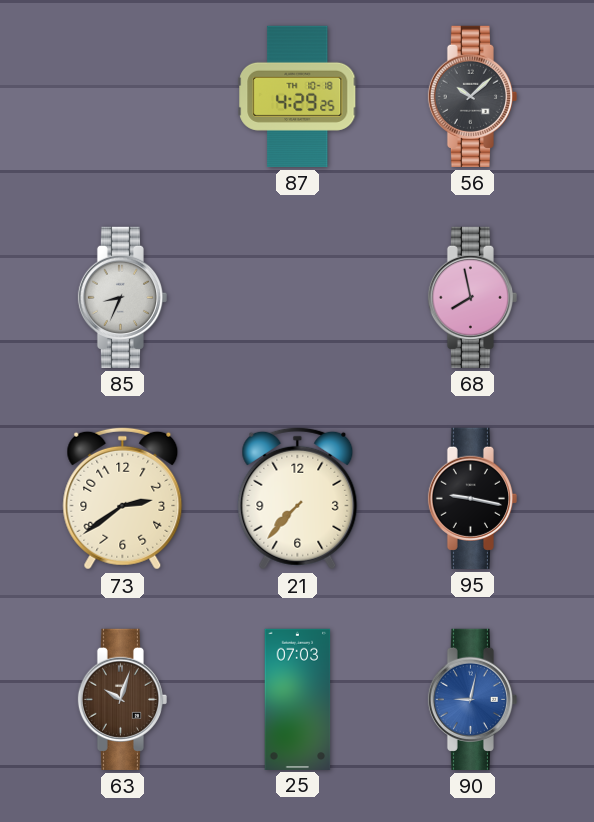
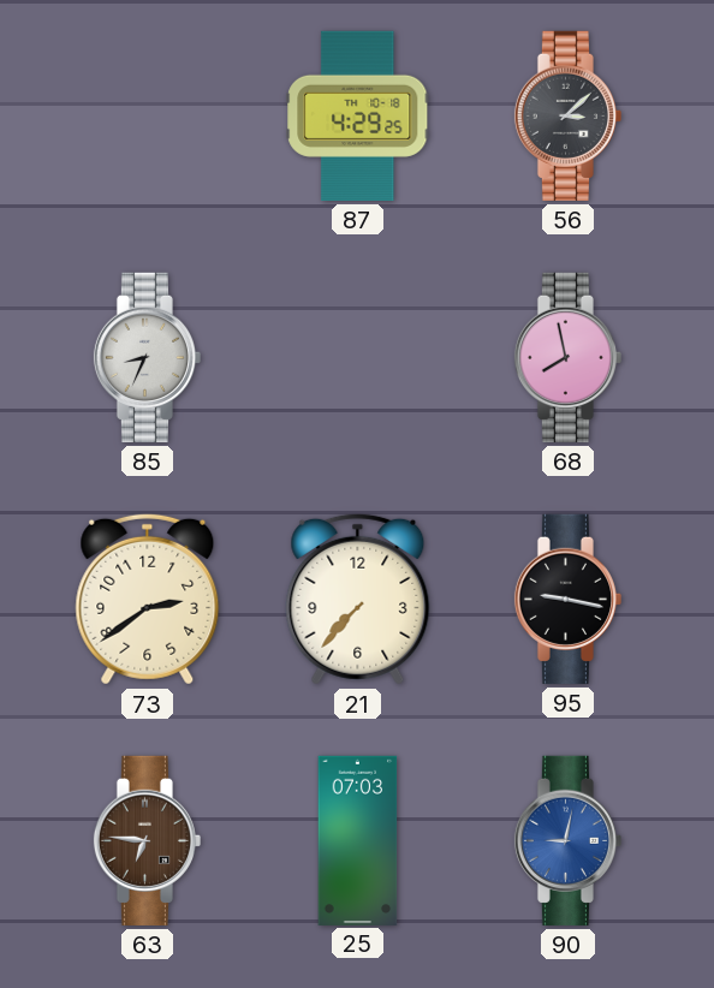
56: 10:08 -> 3:08 (567, 115)
63: 10:03 -> 6:46 (147, 840)
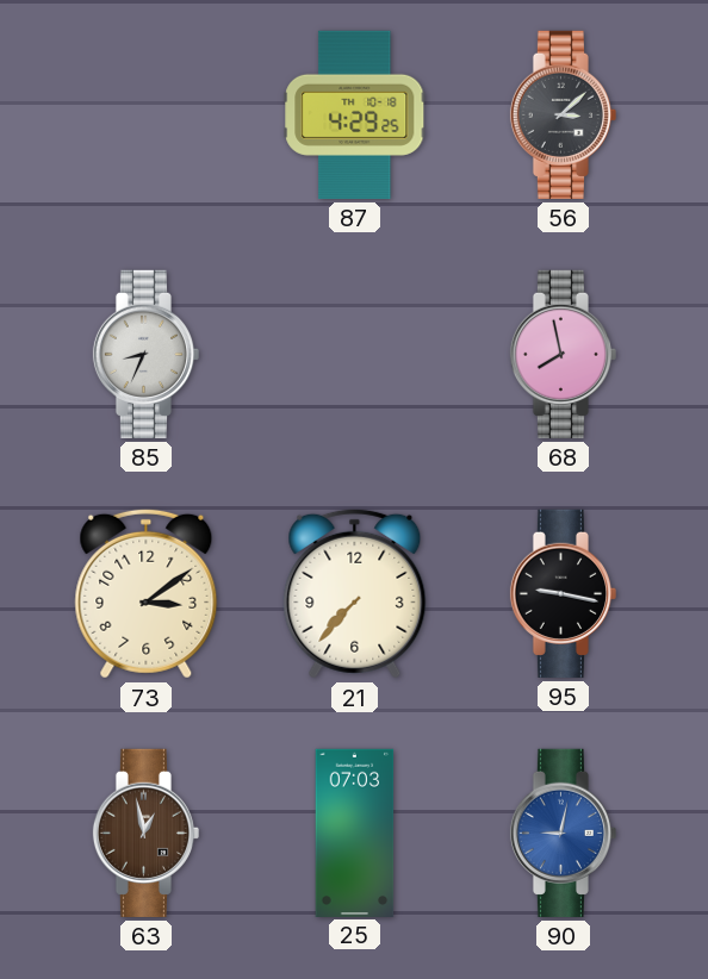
73: 2:39 -> 3:09 (147, 593)
63: 6:46 -> 12:58 (145, 833)
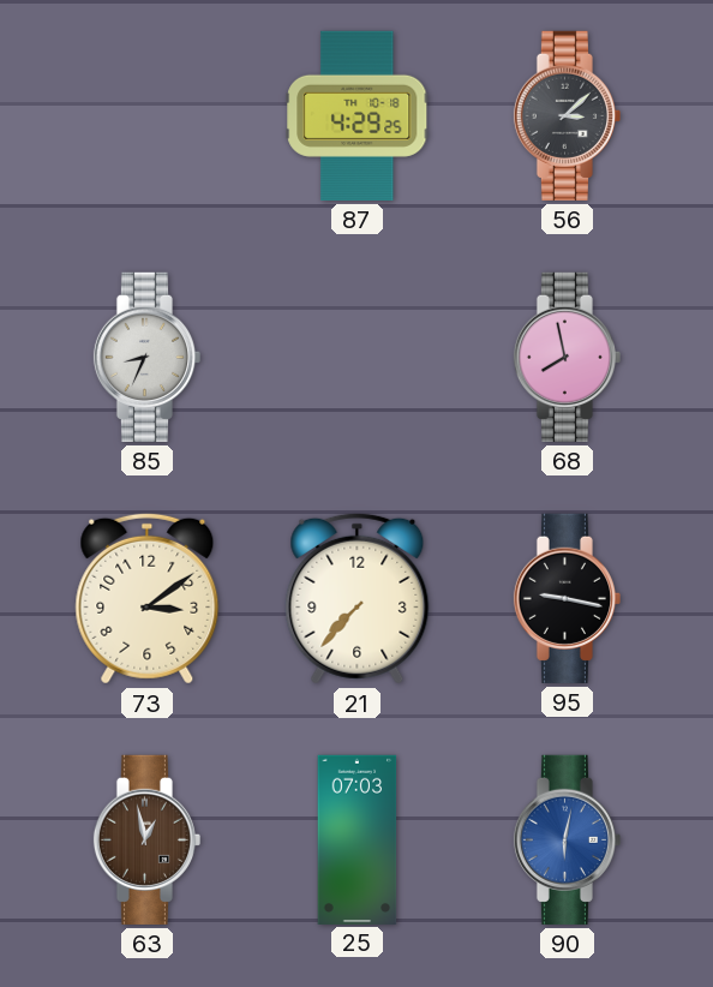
90: 9:02 -> 6:02 (567, 839)
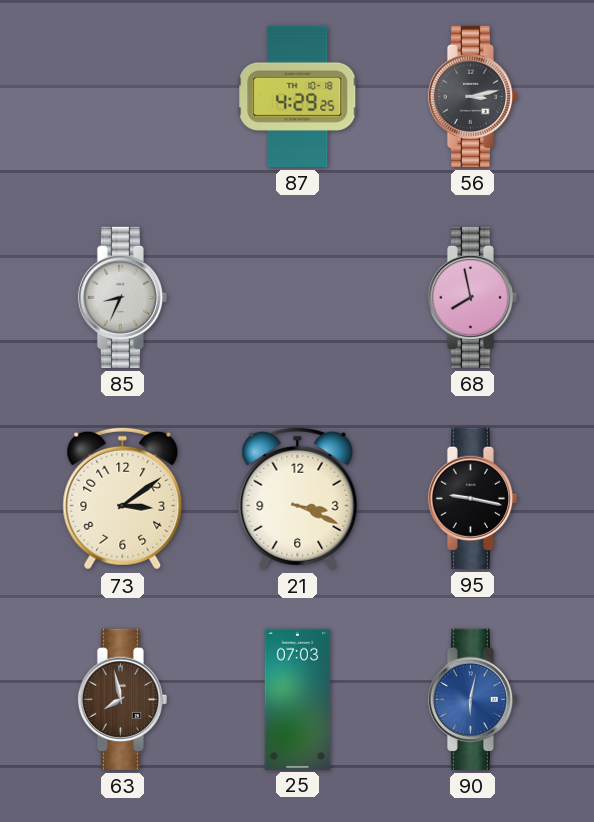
56: 3:08 -> 3:13 (472, 96)
21: 7:37 -> 3:19 (298, 498)
63: 12:58 -> 7:58 (122, 699)
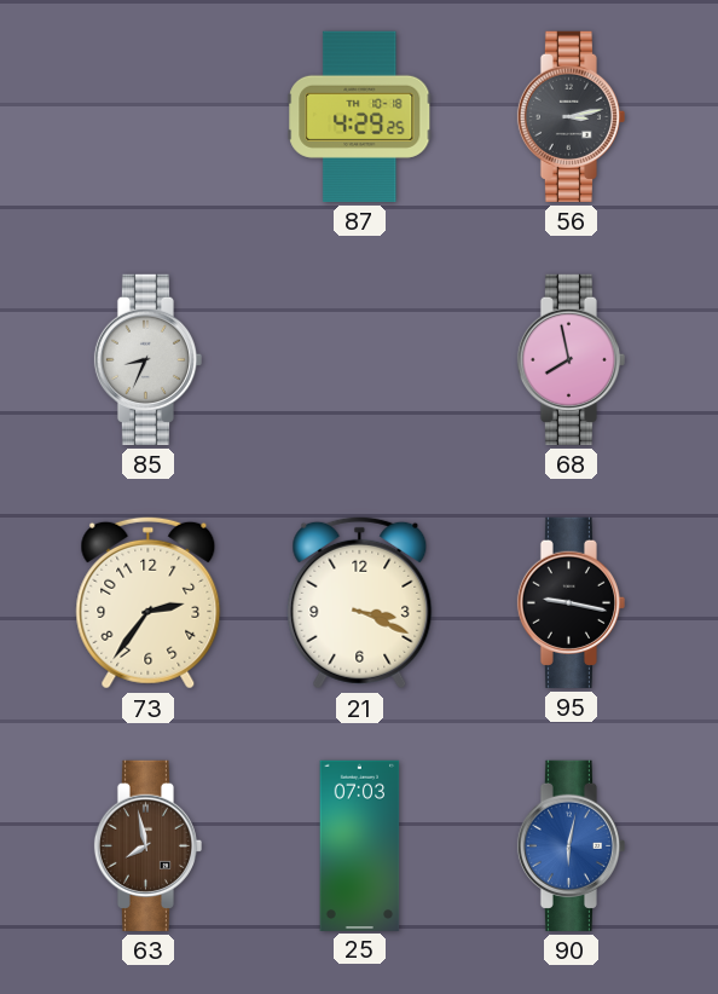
73: 3:09 -> 2:36 (149, 602)
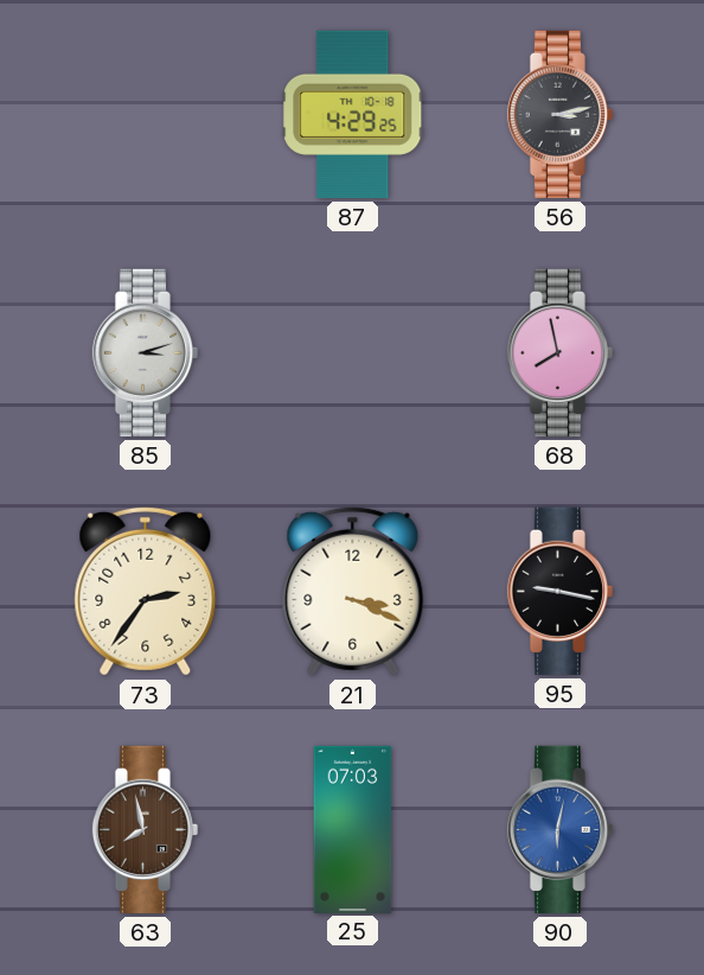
85: 8:34 -> 3:12 (145, 352)
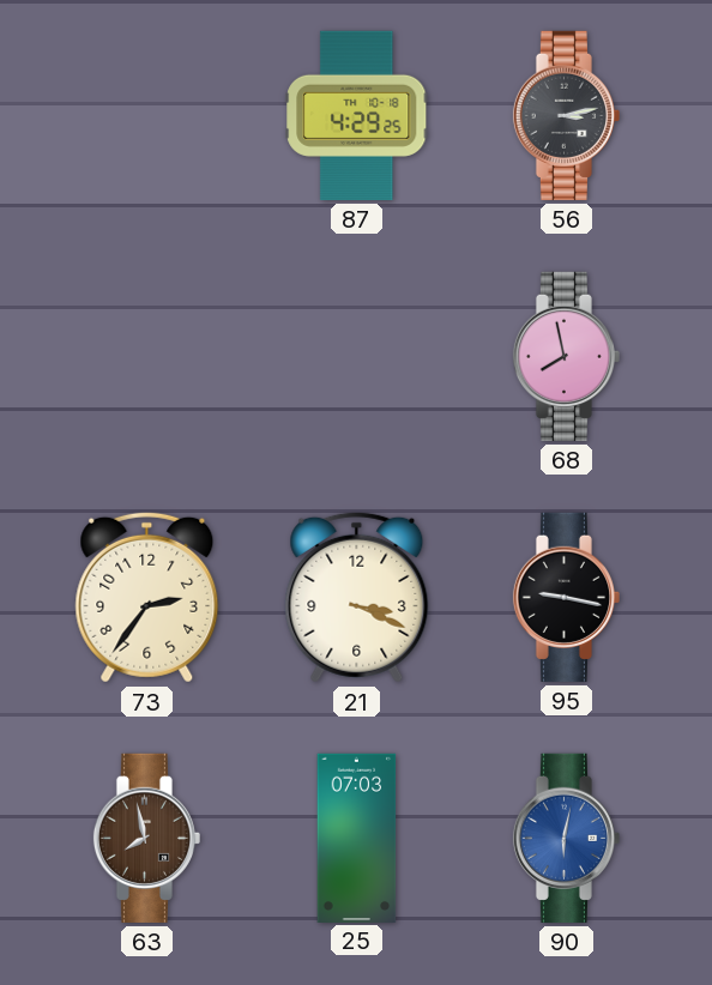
85: 3:12 -> none (145, 352)
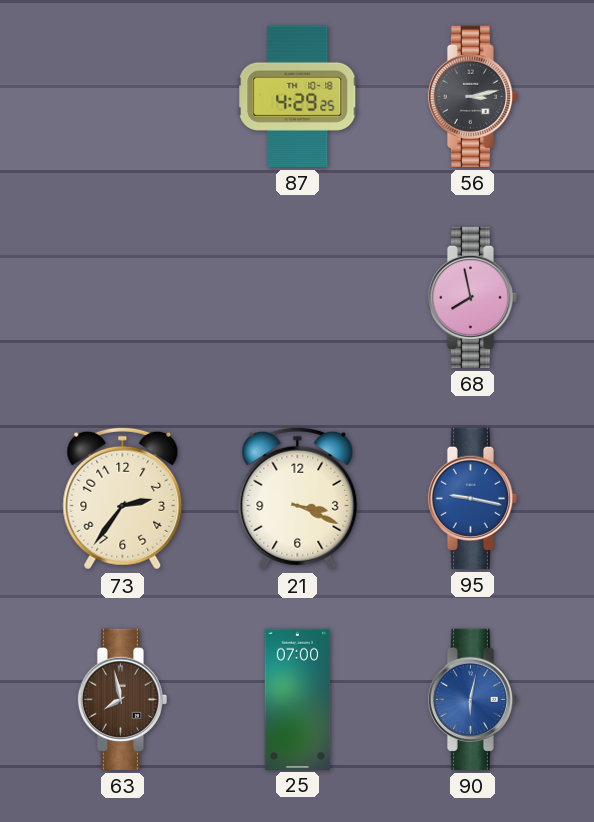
95 dial: black -> blue (472, 498)
25: 07:03 -> 07:00 (298, 699)
